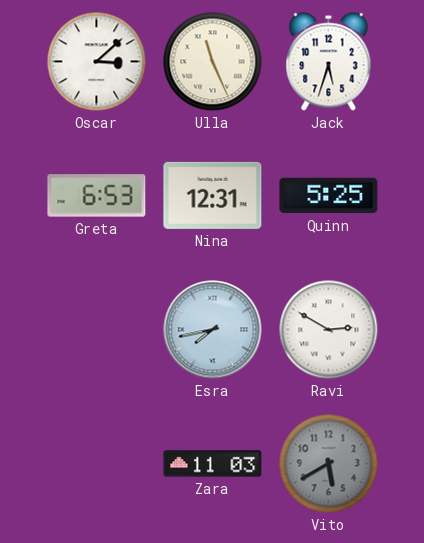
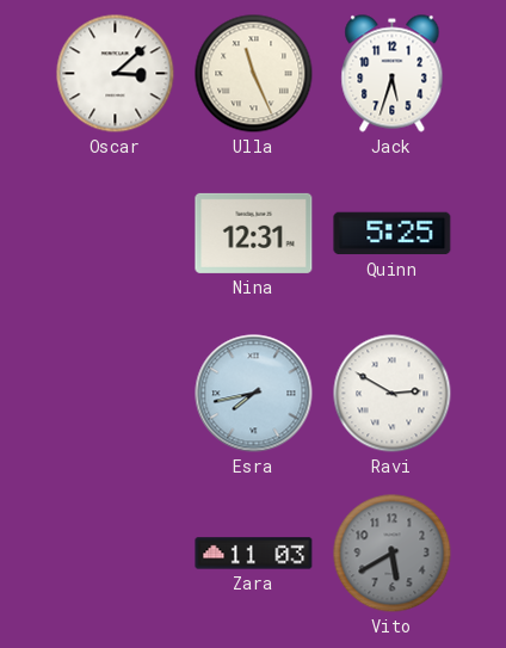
Greta: 6:53 -> none (97, 196)
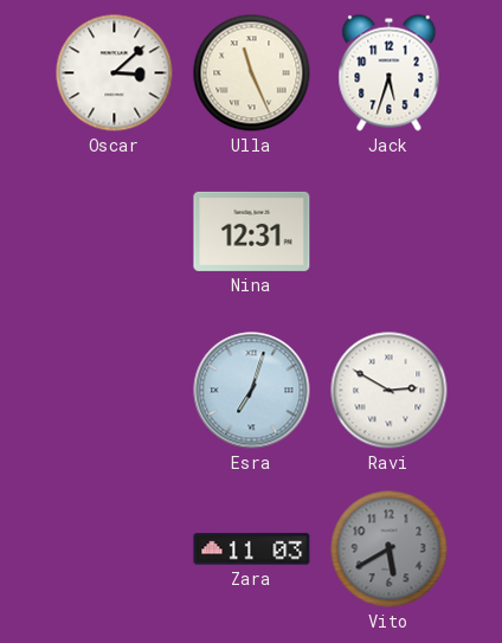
Quinn: 5:25 -> none (393, 234)
Esra: 7:43 -> 7:03 (252, 391)
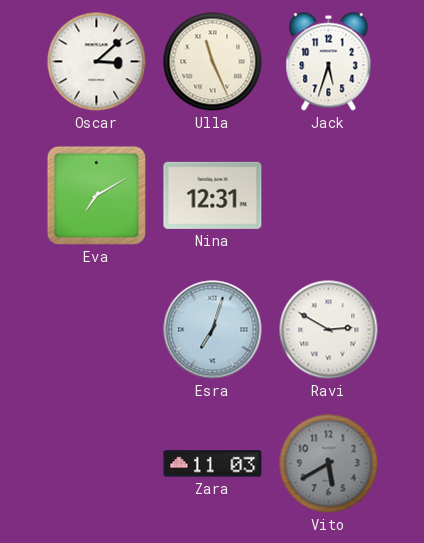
Eva: none -> 7:10 (96, 195)
